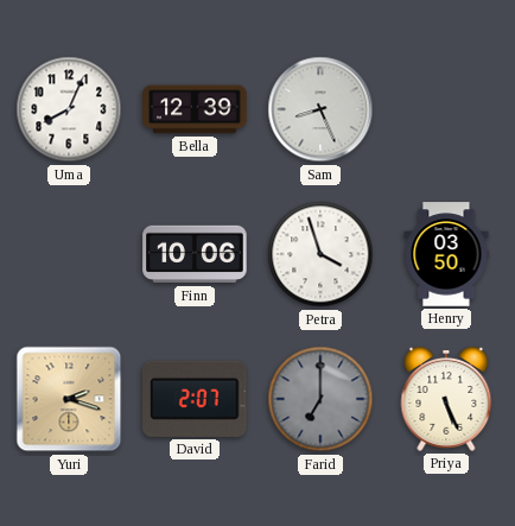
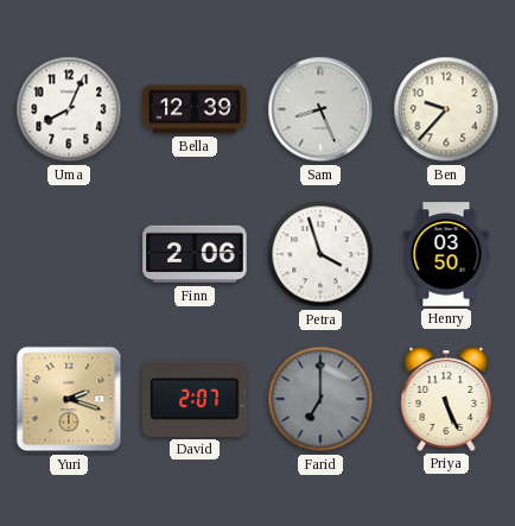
Ben: none -> 9:37 (446, 109)
Finn: 10:06 -> 2:06 (195, 254)
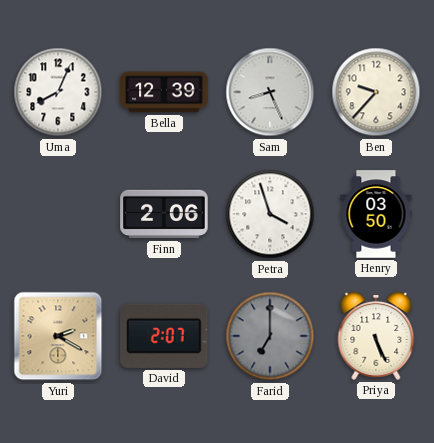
Yuri: 2:18 -> 2:20 (58, 336)
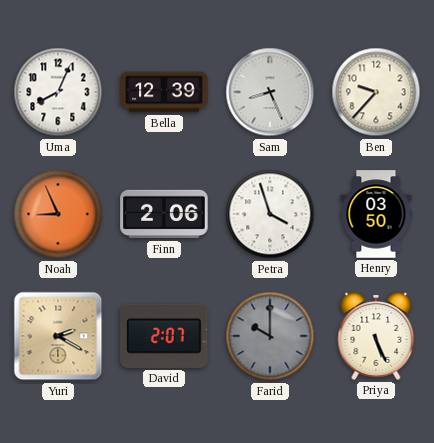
Noah: none -> 8:56 (58, 214)
Farid: 7:00 -> 10:00 (270, 336)
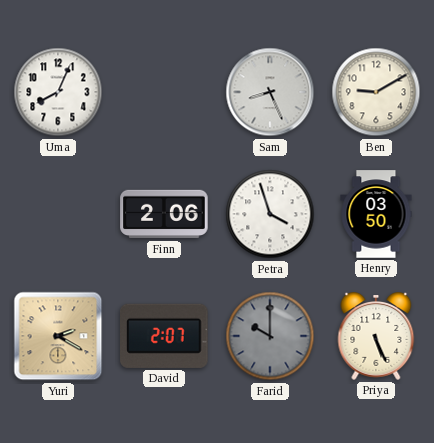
Bella: 12:39 -> none (164, 92)
Ben: 9:37 -> 9:10 (376, 92)
Noah: 8:56 -> none (58, 214)
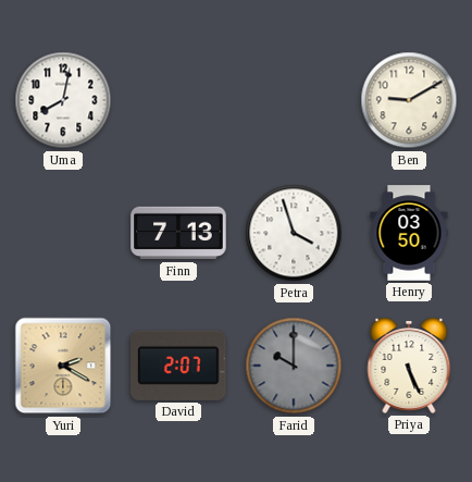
Uma: 8:04 -> 8:02 (63, 100)
Sam: 8:26 -> none (270, 92)
Finn: 2:06 -> 7:13 (178, 233)
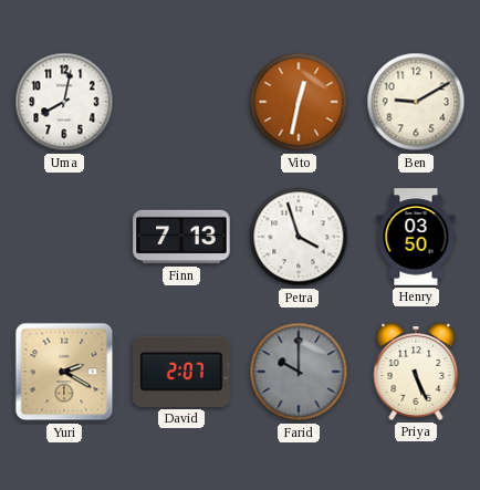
Vito: none -> 12:32 (299, 102)
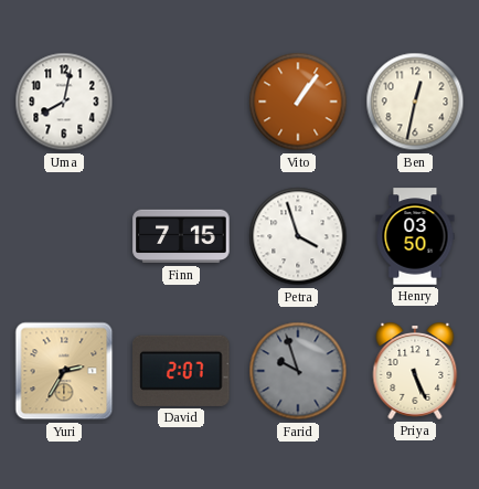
Vito: 12:32 -> 1:06 (298, 102)
Ben: 9:10 -> 12:32 (415, 102)
Finn: 7:13 -> 7:15 (181, 236)
Yuri: 2:20 -> 2:35 (64, 371)
Farid: 10:00 -> 9:57 (298, 371)
